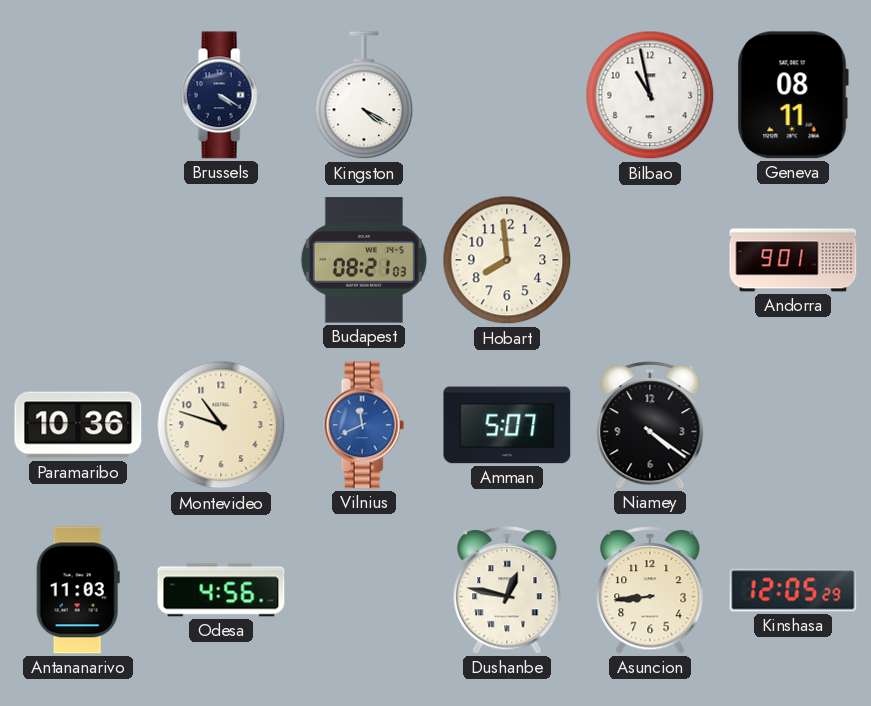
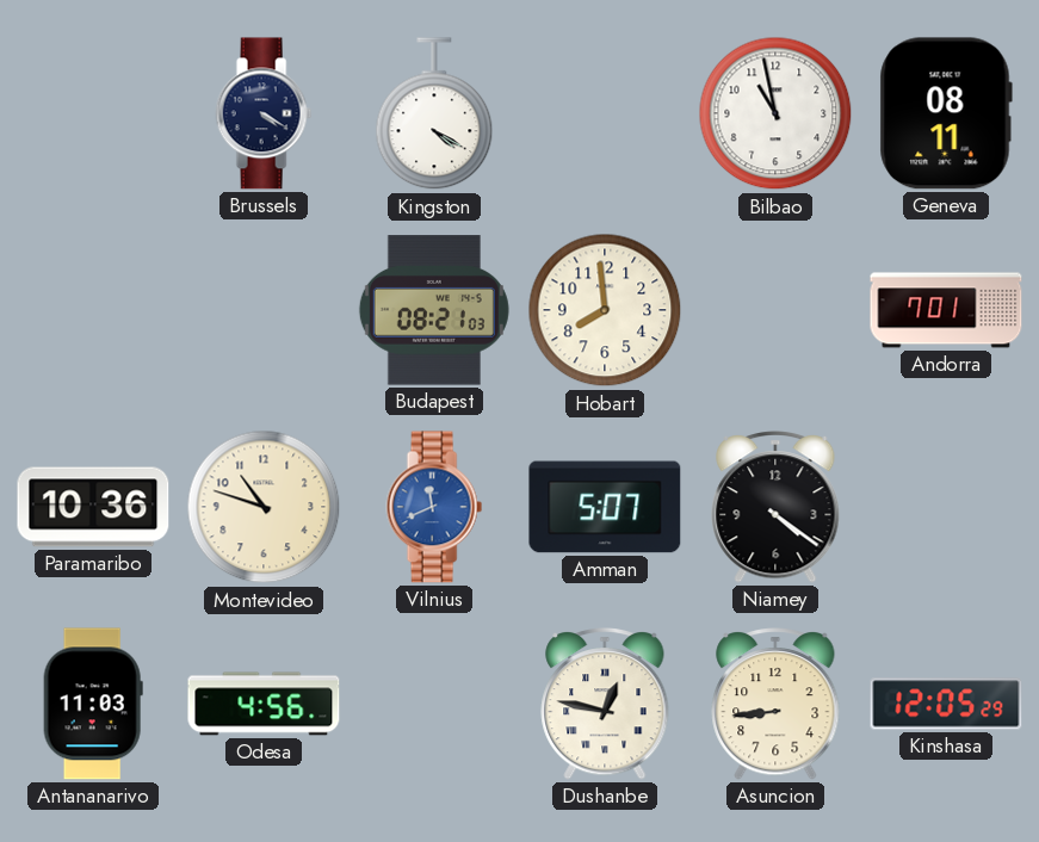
Andorra: 9:01 -> 7:01 (946, 310)
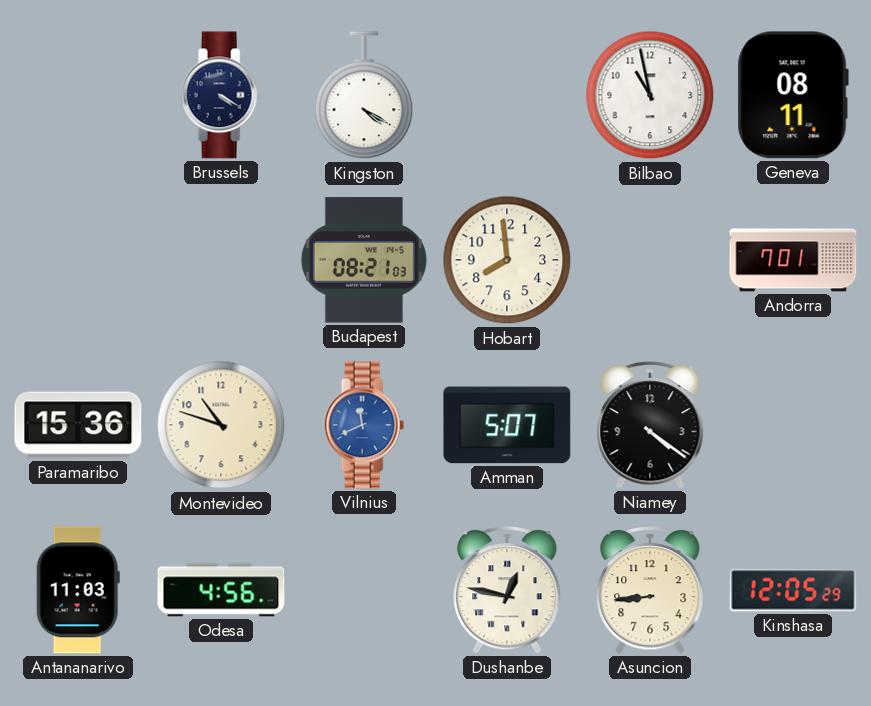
Paramaribo: 10:36 -> 15:36 (78, 425)
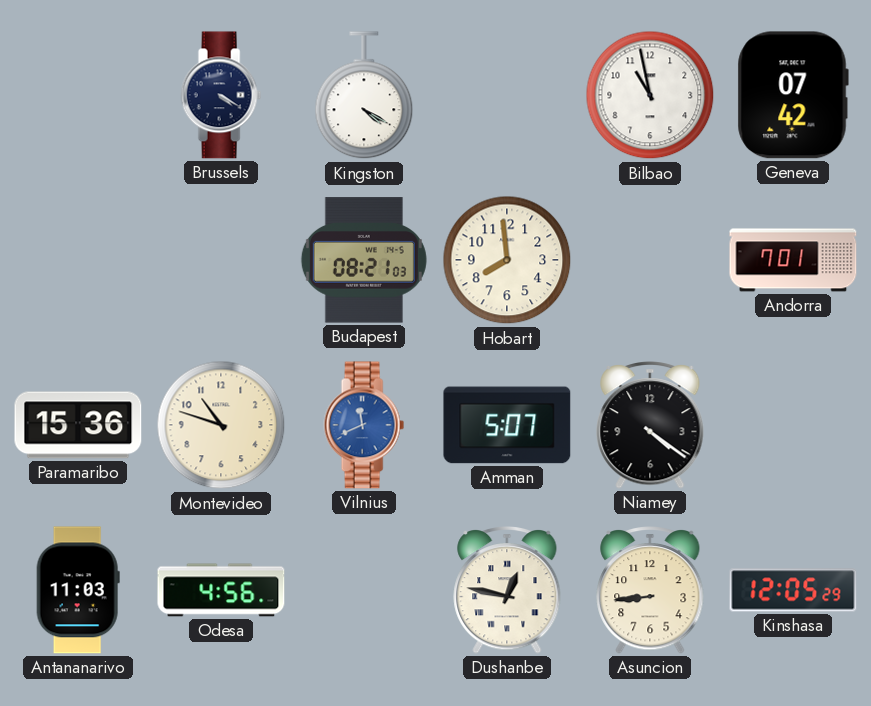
Geneva: 08:11 -> 07:42 (793, 95)
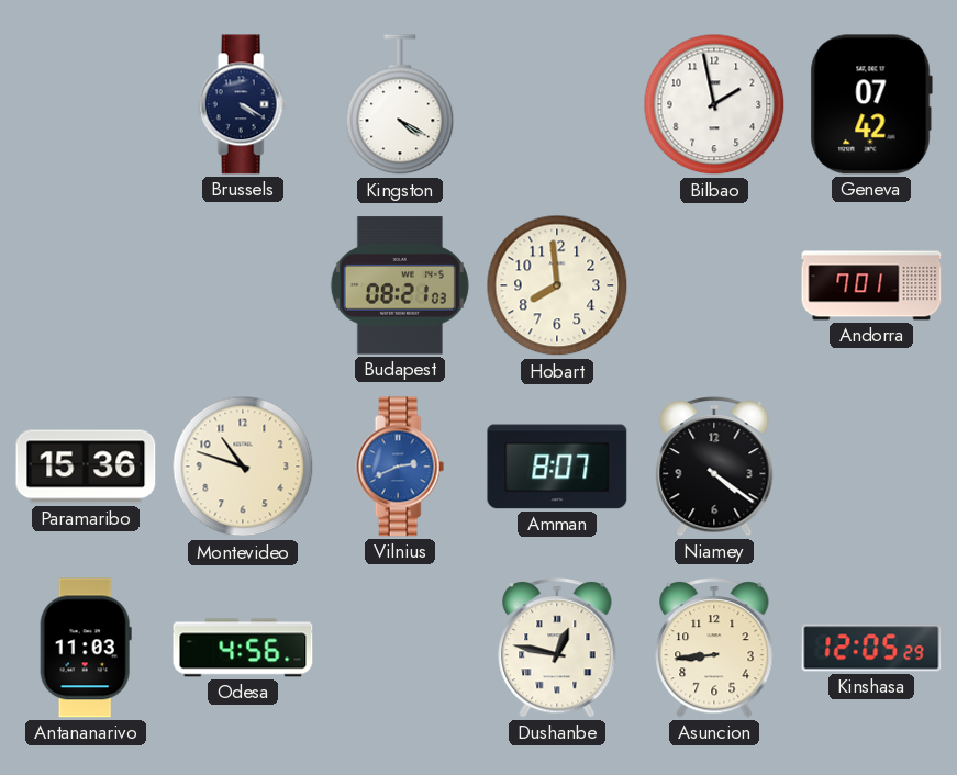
Bilbao: 10:58 -> 1:58 (714, 104)
Vilnius: 11:41 -> 2:41 (400, 467)
Amman: 5:07 -> 8:07 (557, 467)
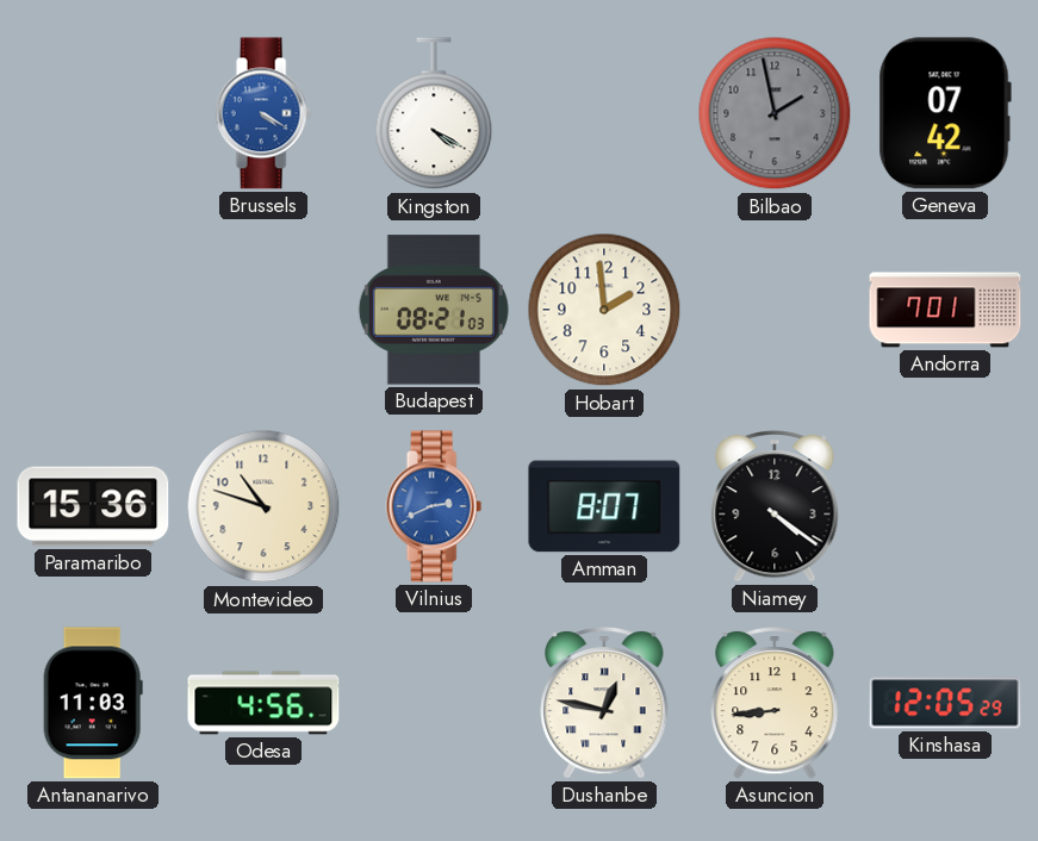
Brussels dial: navy -> blue (263, 113)
Bilbao dial: white -> grey (775, 113)
Hobart: 7:59 -> 1:59 (604, 310)
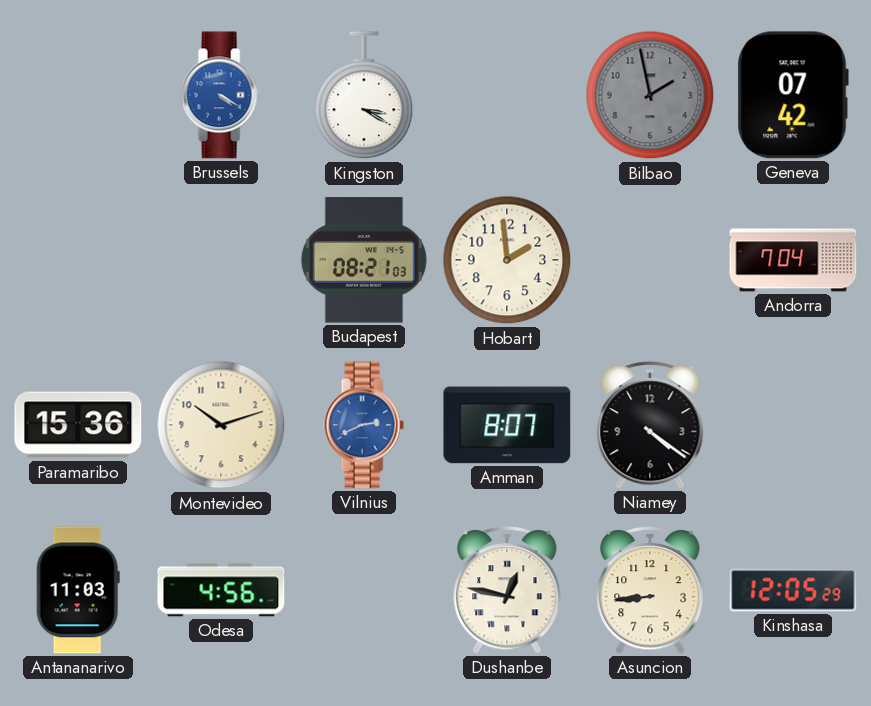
Kingston: 4:20 -> 3:20 (364, 96)
Andorra: 7:01 -> 7:04 (793, 260)
Montevideo: 10:48 -> 10:12 (221, 425)
